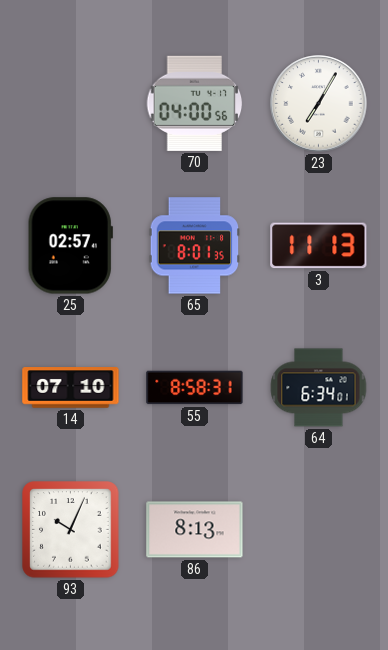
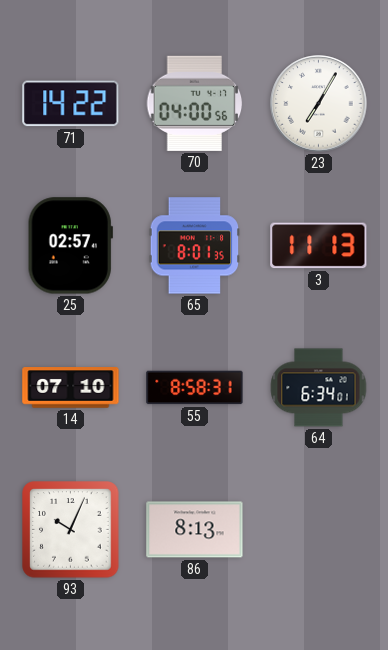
71: none -> 14:22 (71, 104)
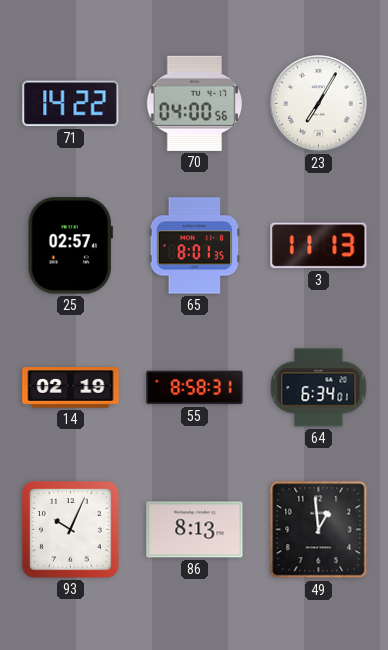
14: 07:10 -> 02:19 (71, 388)
49: none -> 12:59 (319, 530)
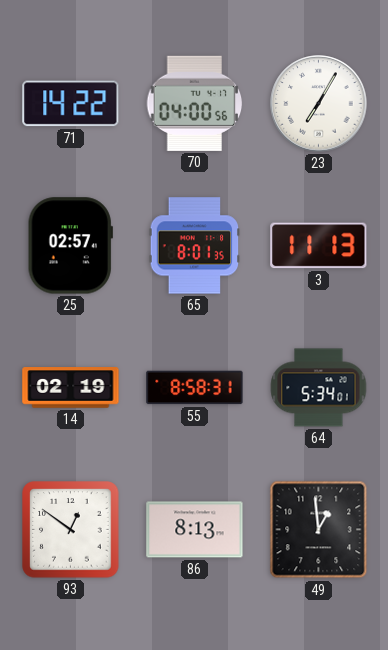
64: 6:34 -> 5:34 (319, 388)
93: 10:04 -> 12:51 (71, 530)
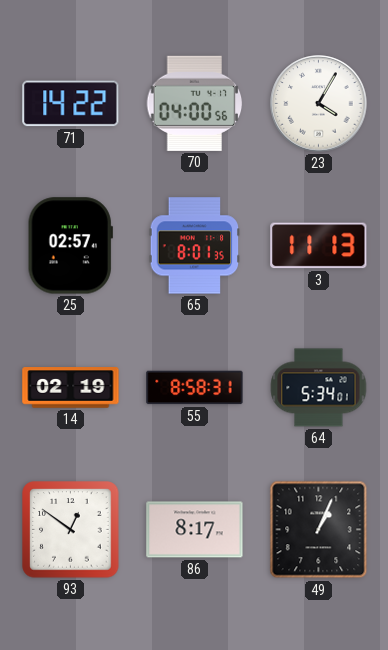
23: 7:05 -> 4:05 (319, 104)
86: 8:13 -> 8:17 (195, 530)
49: 12:59 -> 1:04 (319, 530)
